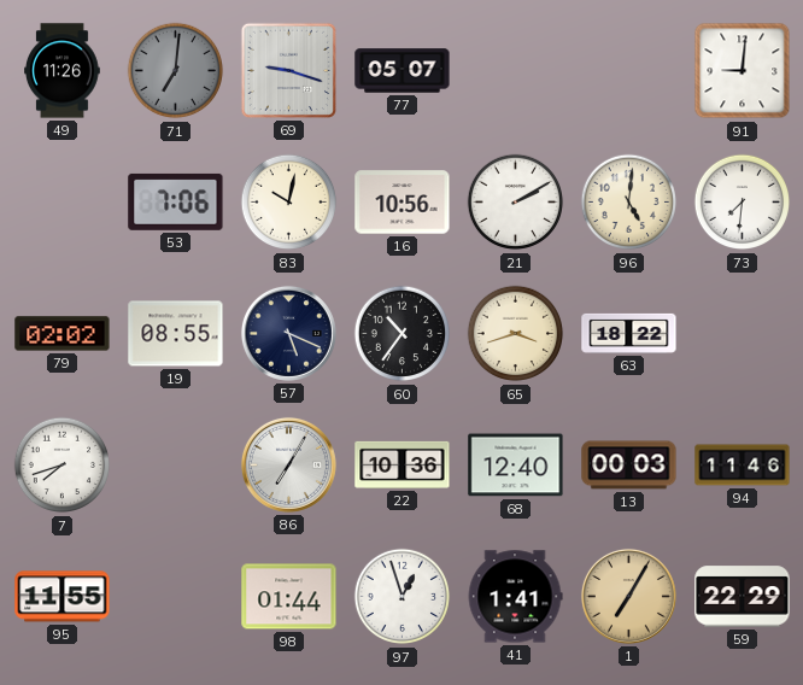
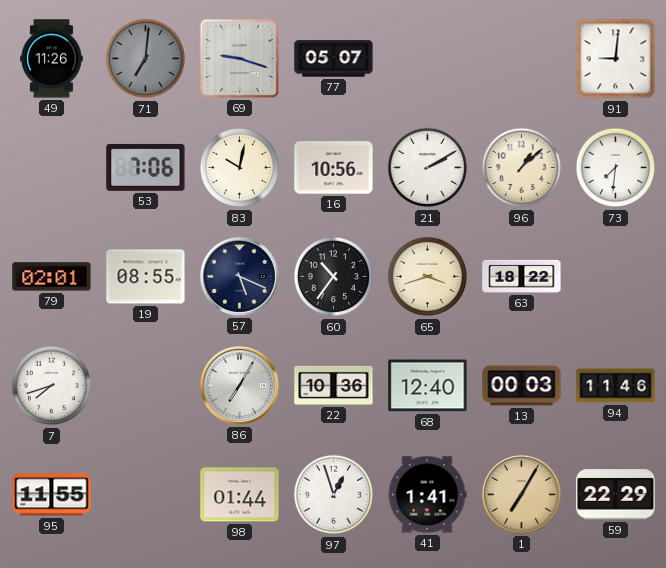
96: 5:01 -> 1:08 (522, 168)
79: 02:02 -> 02:01 (52, 277)
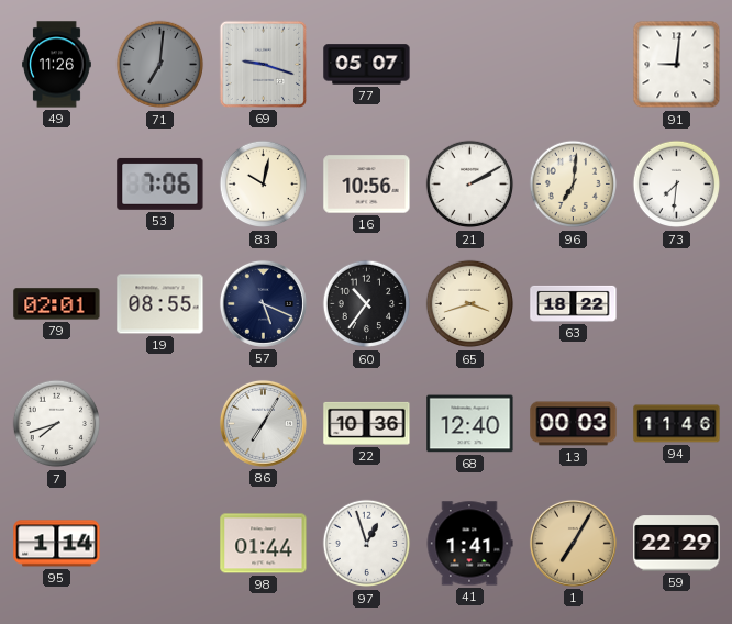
96: 1:08 -> 7:01 (574, 185)
95: 11:55 -> 1:14 (57, 544)
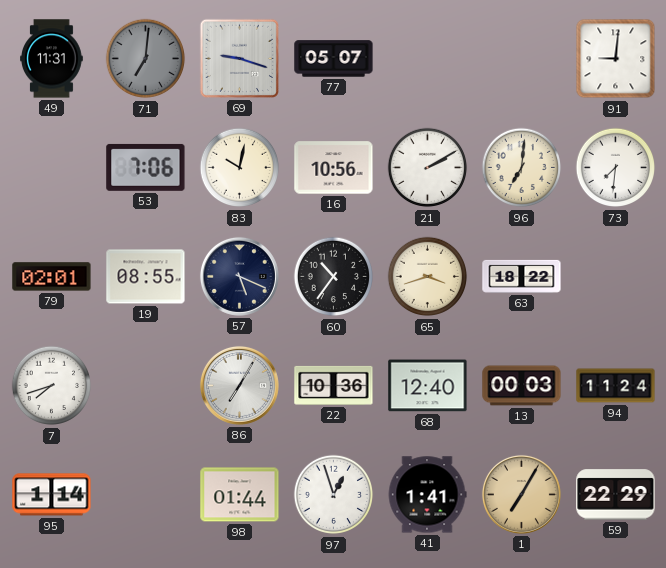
49: 11:26 -> 11:31 (52, 59)
94: 11:46 -> 11:24 (616, 386)
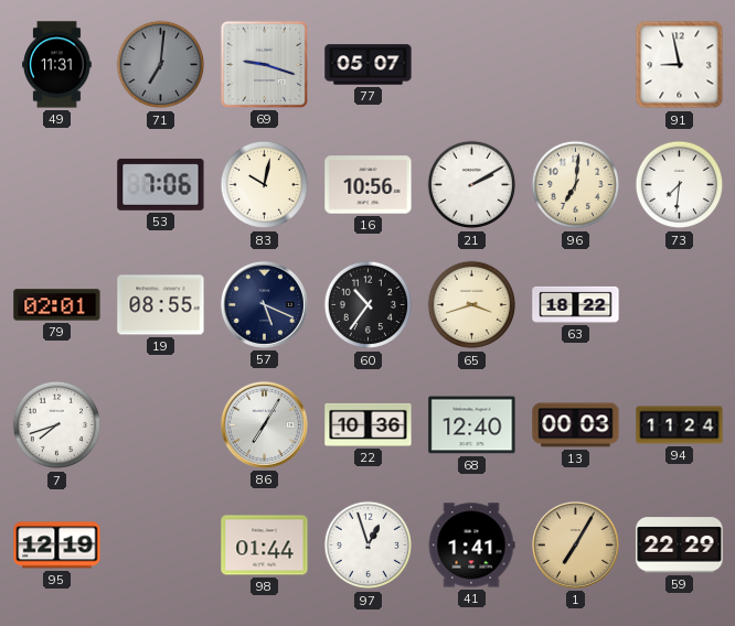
91: 9:01 -> 8:58 (680, 65)
95: 1:14 -> 12:19 (57, 546)
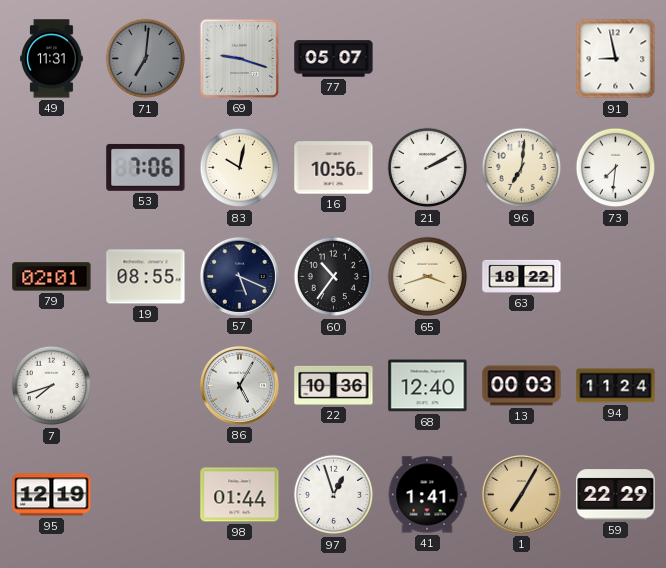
86: 7:05 -> 5:05 (239, 385)
